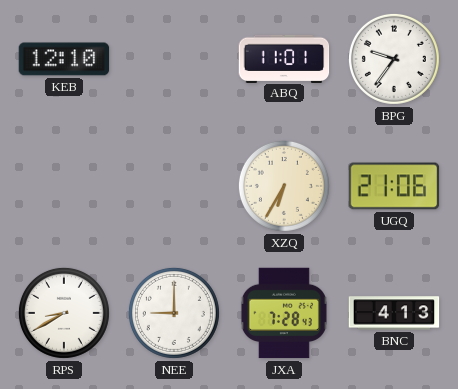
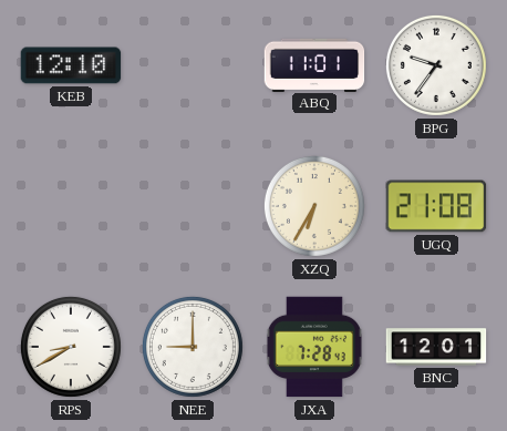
UGQ: 21:06 -> 21:08 (436, 206)
BNC: 4:13 -> 12:01 (436, 347)
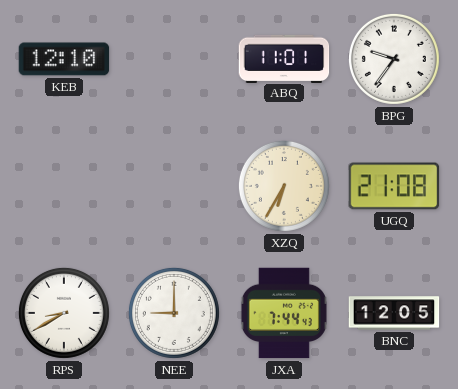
JXA: 7:28 -> 7:44 (284, 313)
BNC: 12:01 -> 12:05 (394, 313)
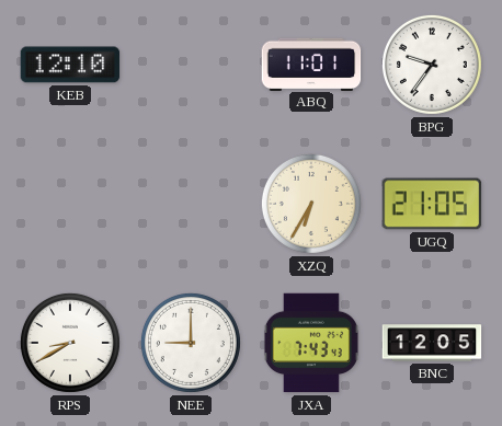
UGQ: 21:08 -> 21:05 (432, 204)
JXA: 7:44 -> 7:43 (311, 343)
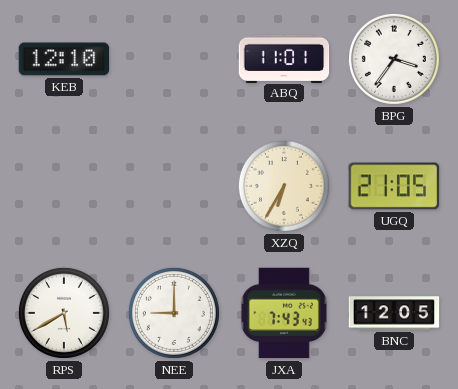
BPG: 9:36 -> 3:36 (394, 59)
RPS: 8:40 -> 5:40 (64, 313)
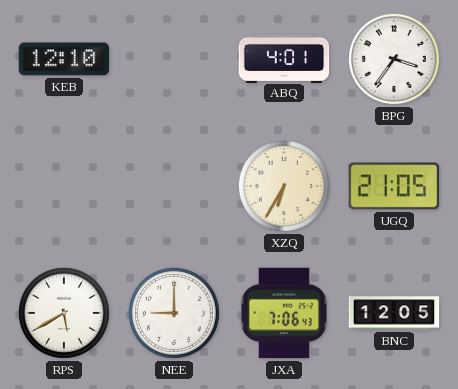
ABQ: 11:01 -> 4:01 (284, 58)
JXA: 7:43 -> 7:06 (284, 313)
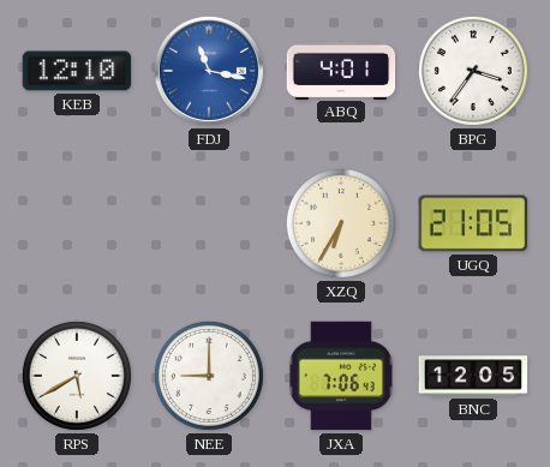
FDJ: none -> 11:17 (209, 71)
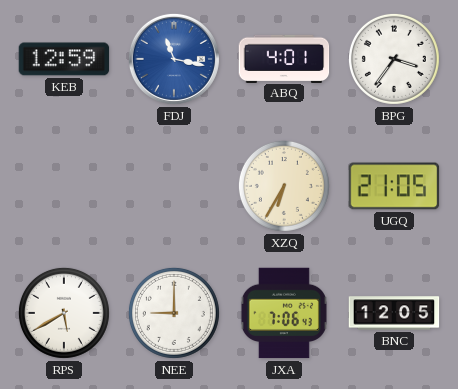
KEB: 12:10 -> 12:59 (64, 59)
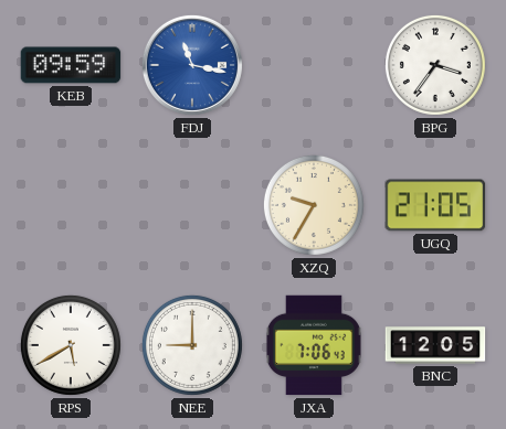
KEB: 12:59 -> 09:59 (71, 65)
ABQ: 4:01 -> none (284, 58)
XZQ: 6:35 -> 9:35 (314, 205)
